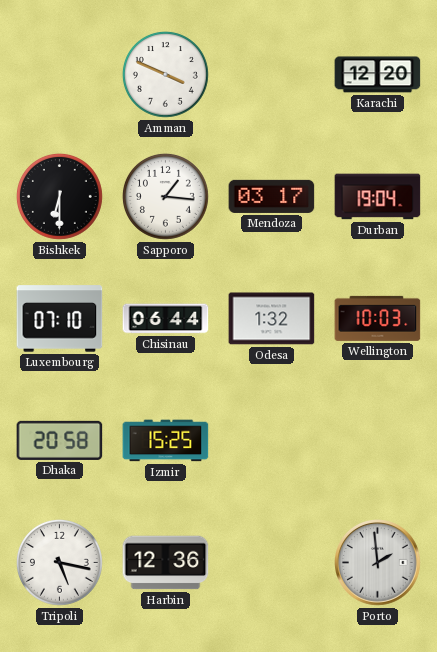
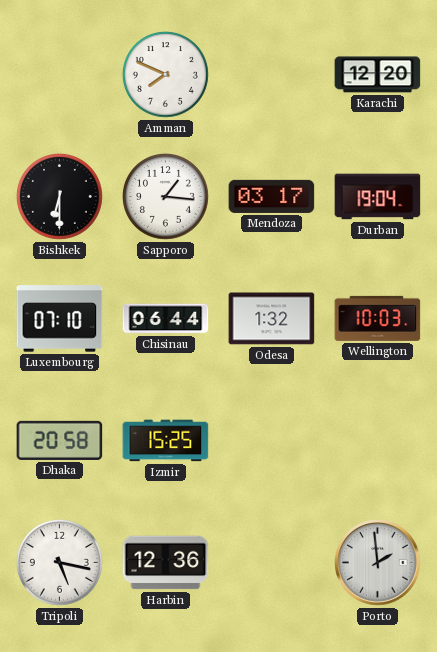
Amman: 3:49 -> 7:49 (165, 74)
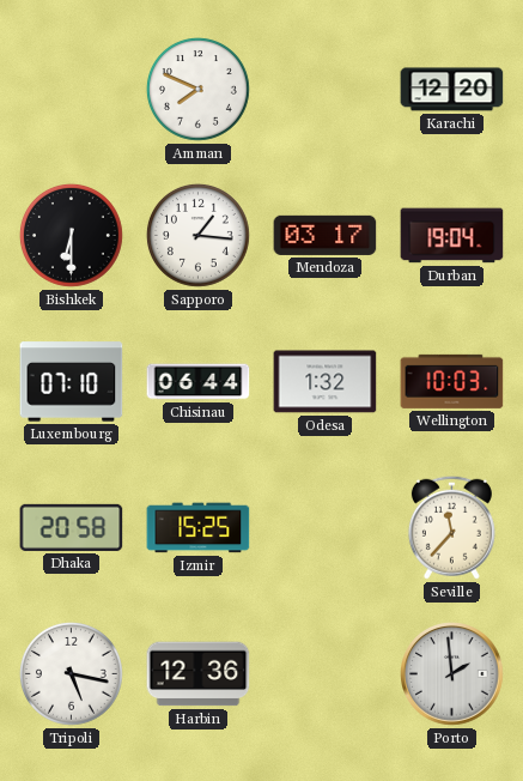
Seville: none -> 11:37 (451, 527)
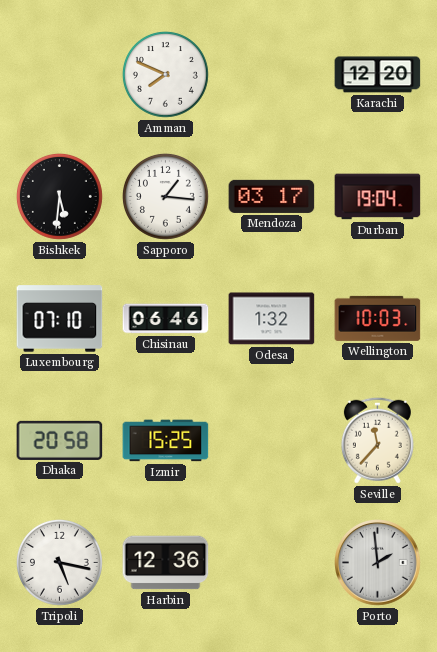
Bishkek: 6:30 -> 5:31 (59, 196)
Chisinau: 06:44 -> 06:46 (166, 319)
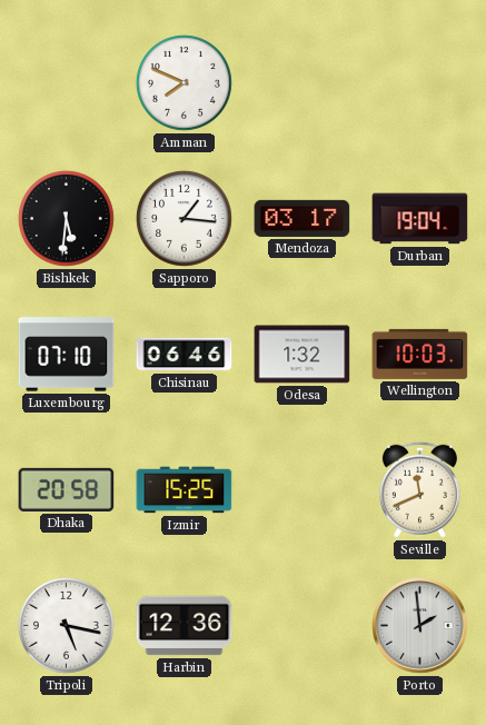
Karachi: 12:20 -> none (378, 75)
Seville: 11:37 -> 11:41 (419, 489)
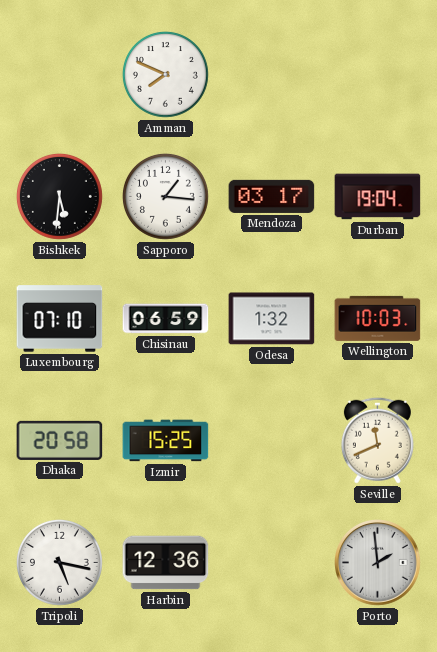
Chisinau: 06:46 -> 06:59 (166, 319)
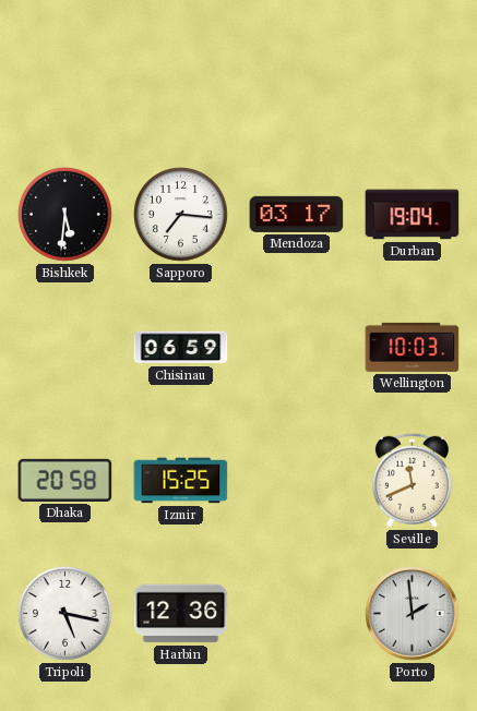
Amman: 7:49 -> none (165, 74)
Sapporo: 1:16 -> 7:16 (180, 214)
Luxembourg: 07:10 -> none (60, 319)
Odesa: 1:32 -> none (272, 319)
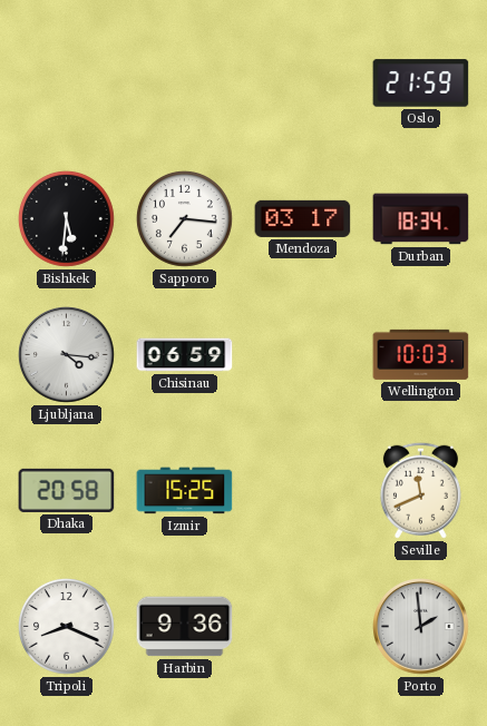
Oslo: none -> 21:59 (421, 84)
Durban: 19:04 -> 18:34 (421, 219)
Ljubljana: none -> 4:16 (67, 355)
Tripoli: 5:17 -> 8:19 (66, 626)
Harbin: 12:36 -> 9:36 (185, 627)
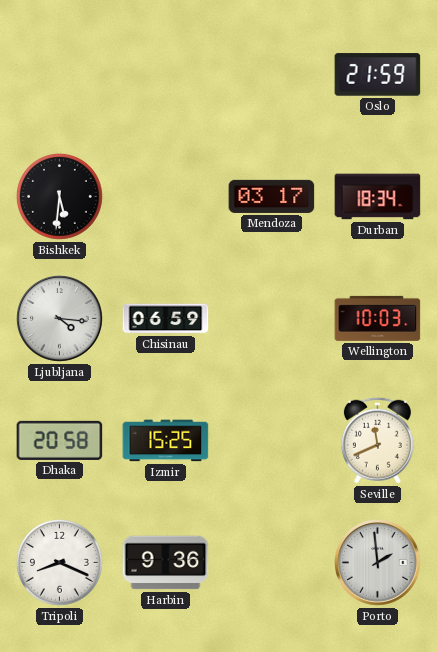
Sapporo: 7:16 -> none (184, 218)
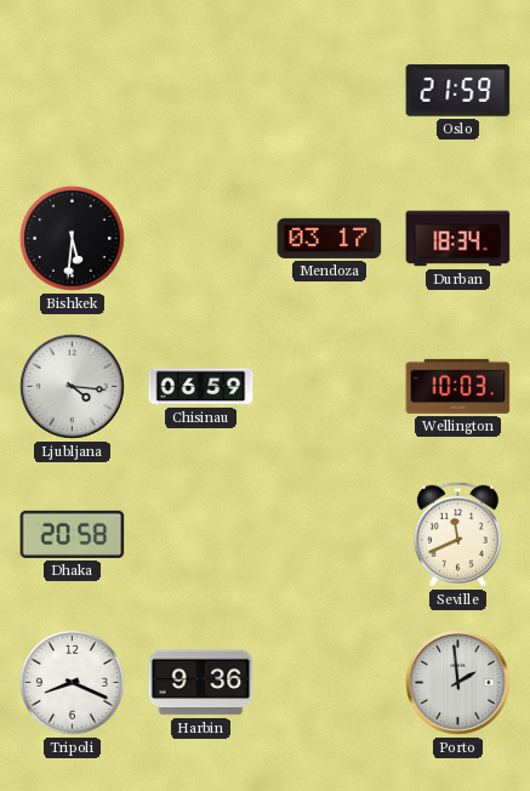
Izmir: 15:25 -> none (166, 441)
